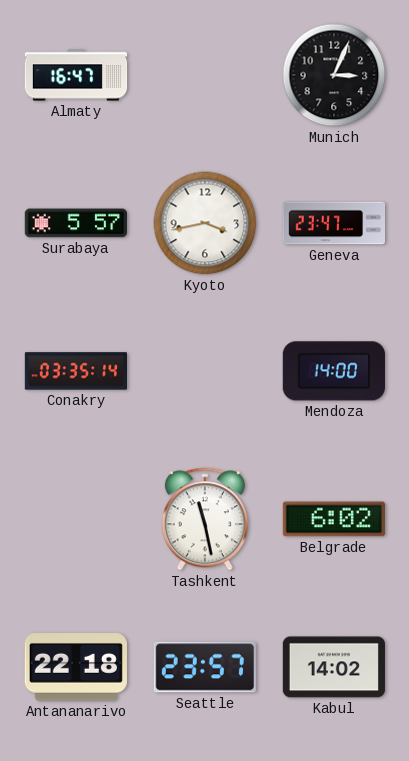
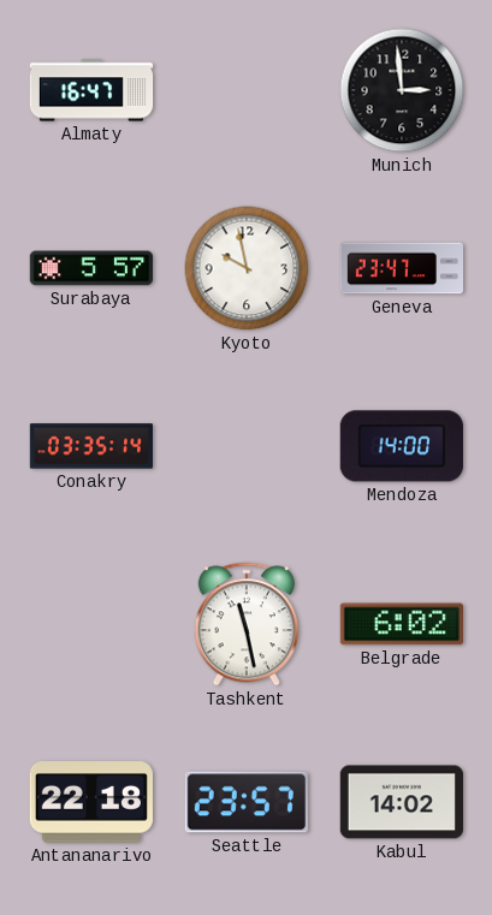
Munich: 3:04 -> 2:59 (402, 90)
Kyoto: 3:43 -> 9:58 (247, 268)
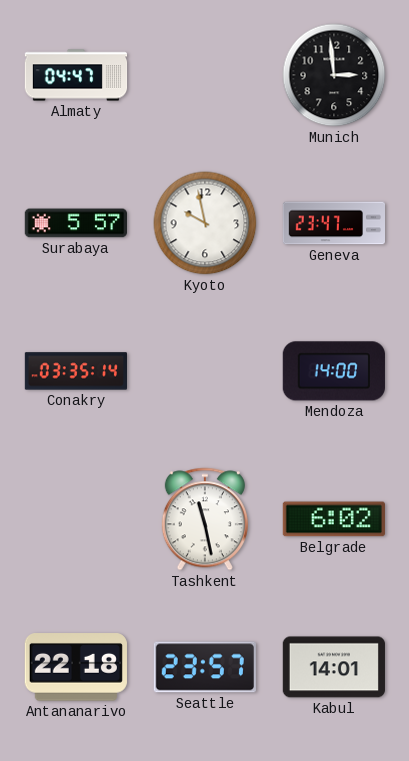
Almaty: 16:47 -> 04:47 (76, 75)
Kabul: 14:02 -> 14:01 (333, 667)
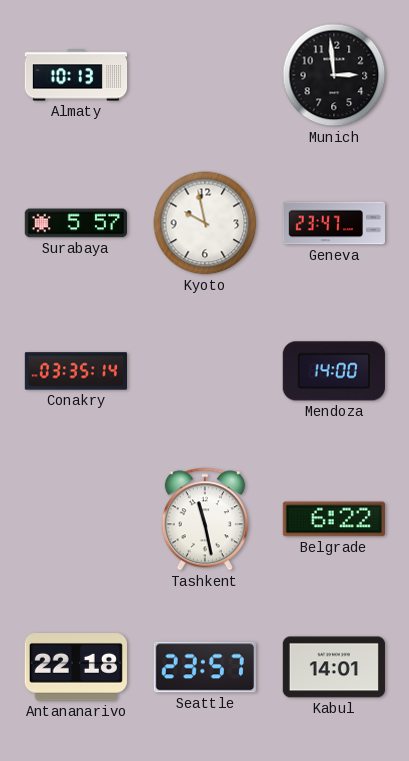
Almaty: 04:47 -> 10:13 (76, 75)
Belgrade: 6:02 -> 6:22 (334, 519)
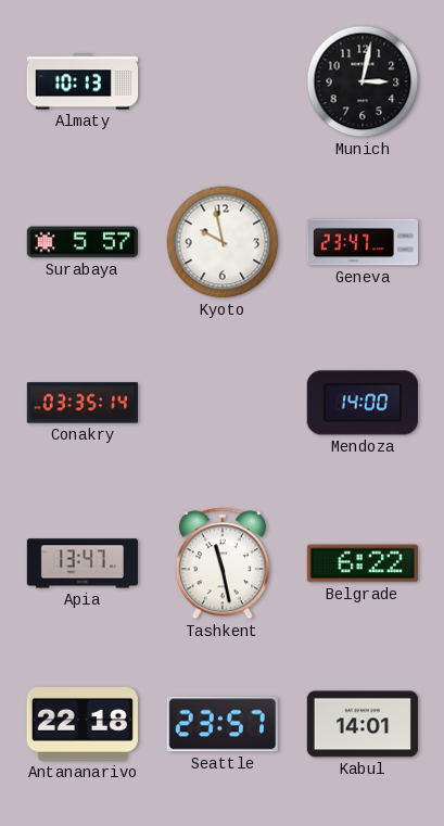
Munich: 2:59 -> 3:02 (363, 81)
Apia: none -> 13:47 (81, 563)
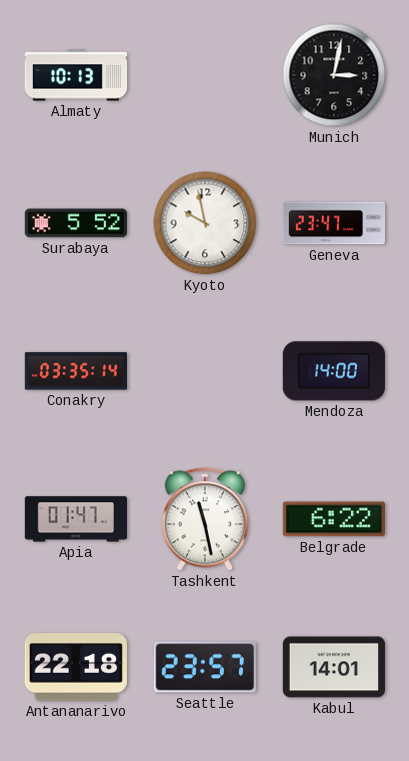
Surabaya: 5:57 -> 5:52 (75, 223)
Apia: 13:47 -> 01:47 (75, 519)
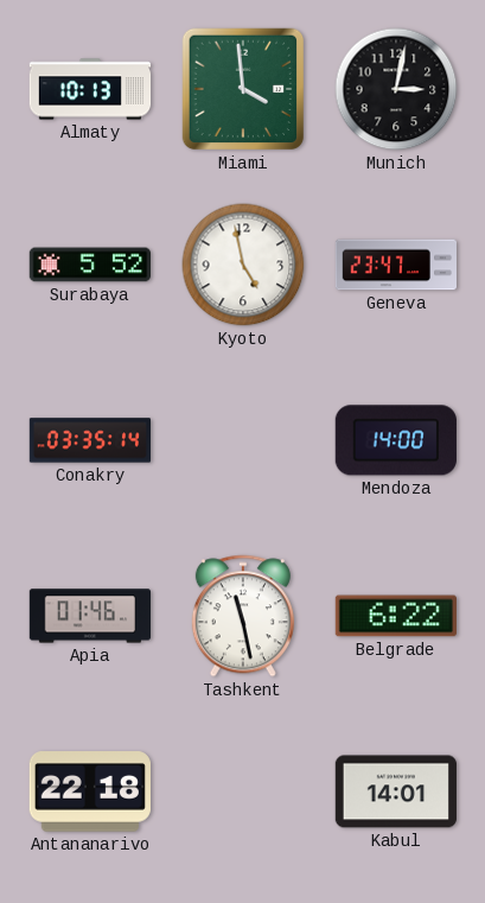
Miami: none -> 3:59 (243, 89)
Kyoto: 9:58 -> 4:58 (243, 265)
Apia: 01:47 -> 01:46 (89, 616)
Seattle: 23:57 -> none (205, 667)
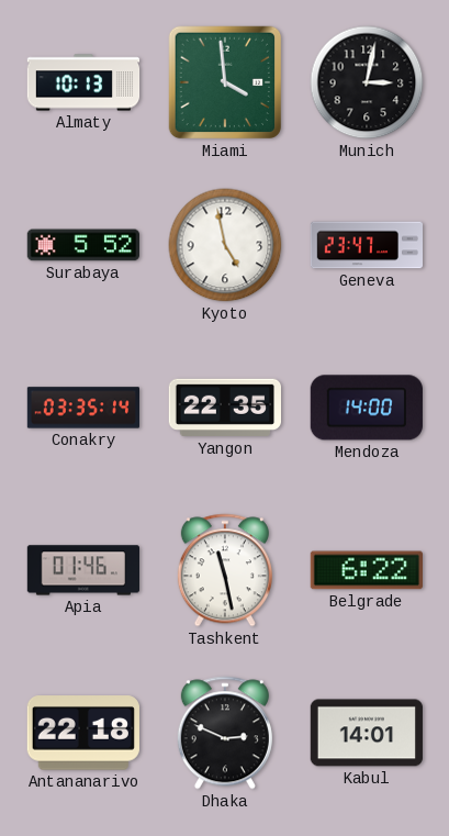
Yangon: none -> 22:35 (224, 408)
Dhaka: none -> 2:49 (225, 733)
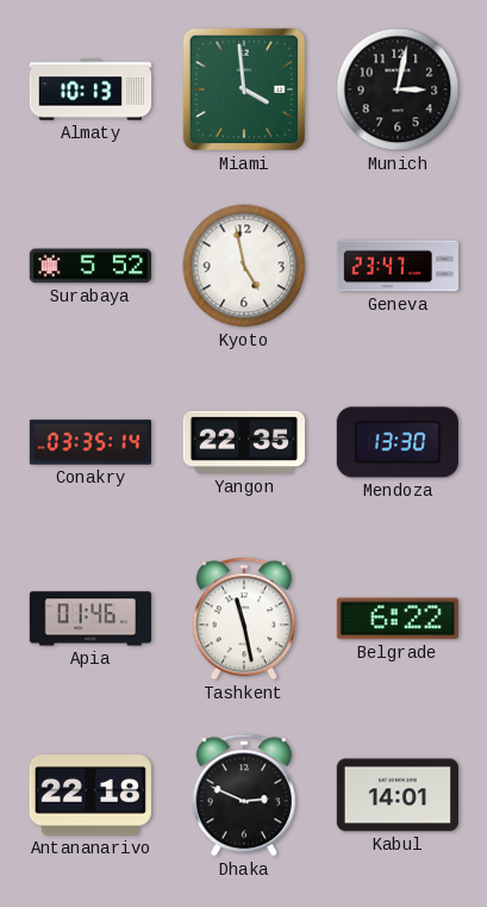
Mendoza: 14:00 -> 13:30 (398, 442)
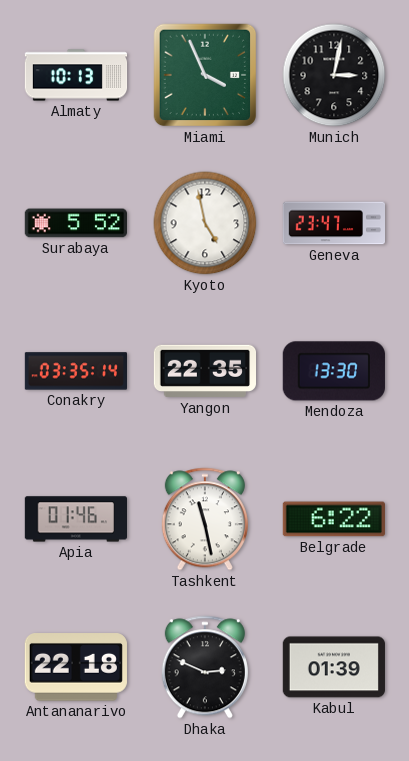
Miami: 3:59 -> 3:56 (205, 75)
Kabul: 14:01 -> 01:39 (333, 667)
